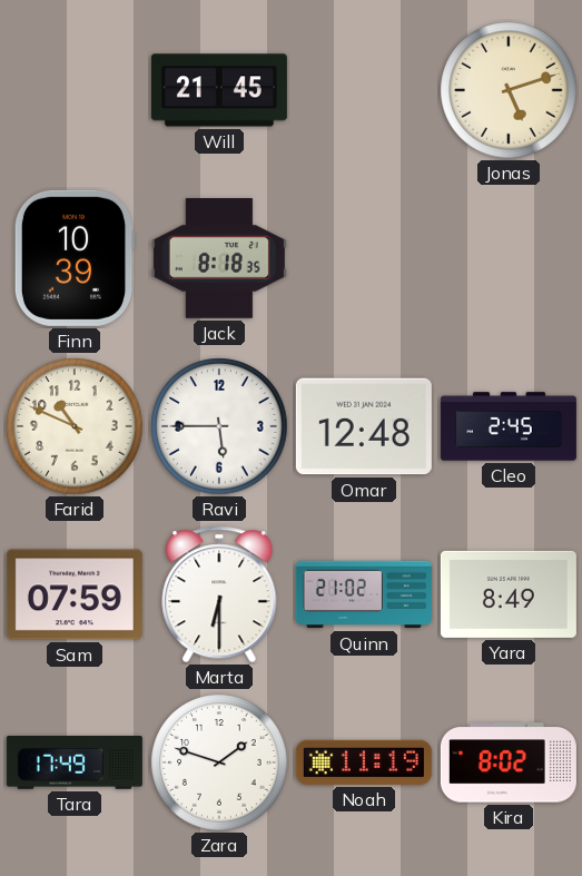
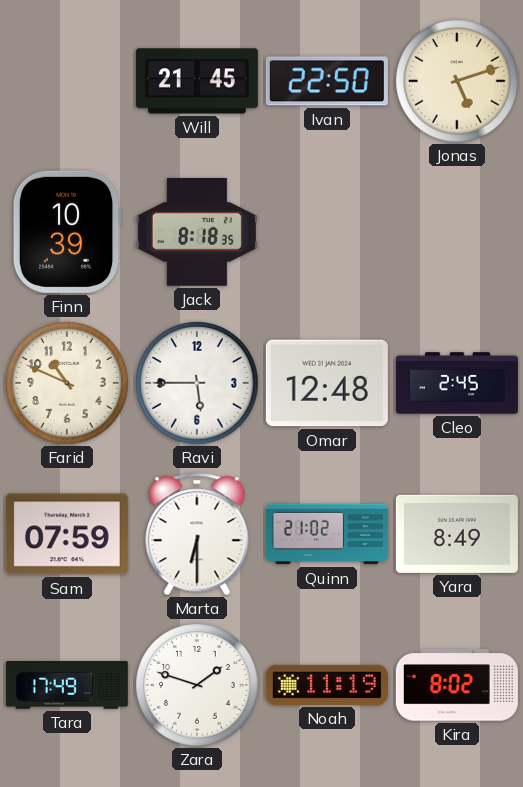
Ivan: none -> 22:50 (327, 81)
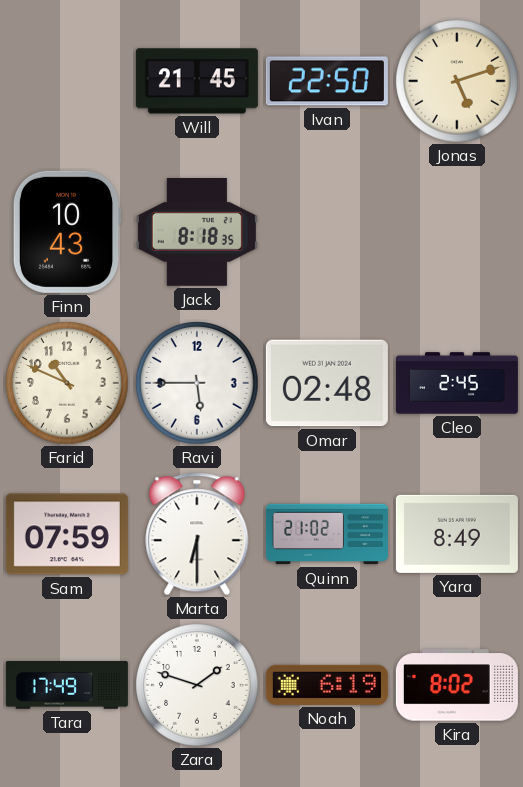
Finn: 10:39 -> 10:43 (67, 232)
Omar: 12:48 -> 02:48 (327, 383)
Noah: 11:19 -> 6:19 (327, 685)
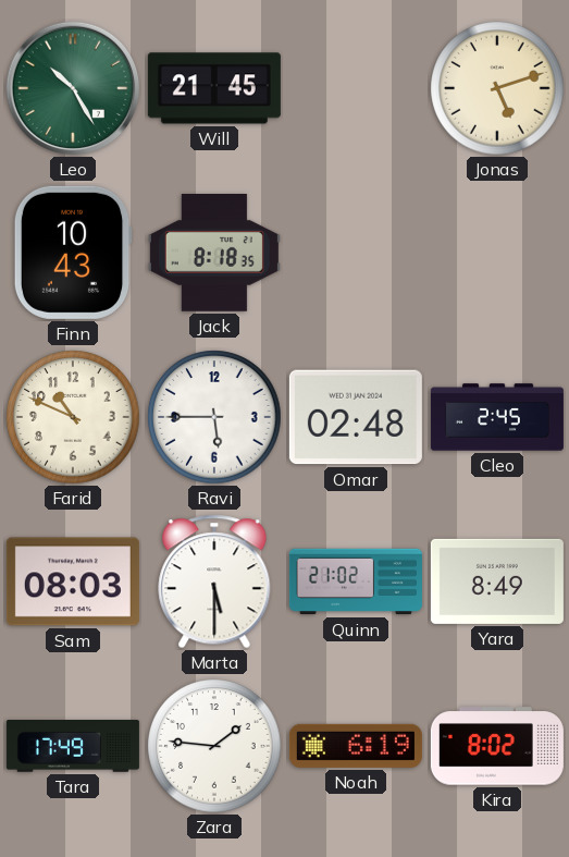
Leo: none -> 10:25 (73, 88)
Ivan: 22:50 -> none (327, 81)
Sam: 07:59 -> 08:03 (73, 581)
Marta: 6:30 -> 5:30 (214, 581)
Zara: 1:48 -> 1:46 (214, 746)
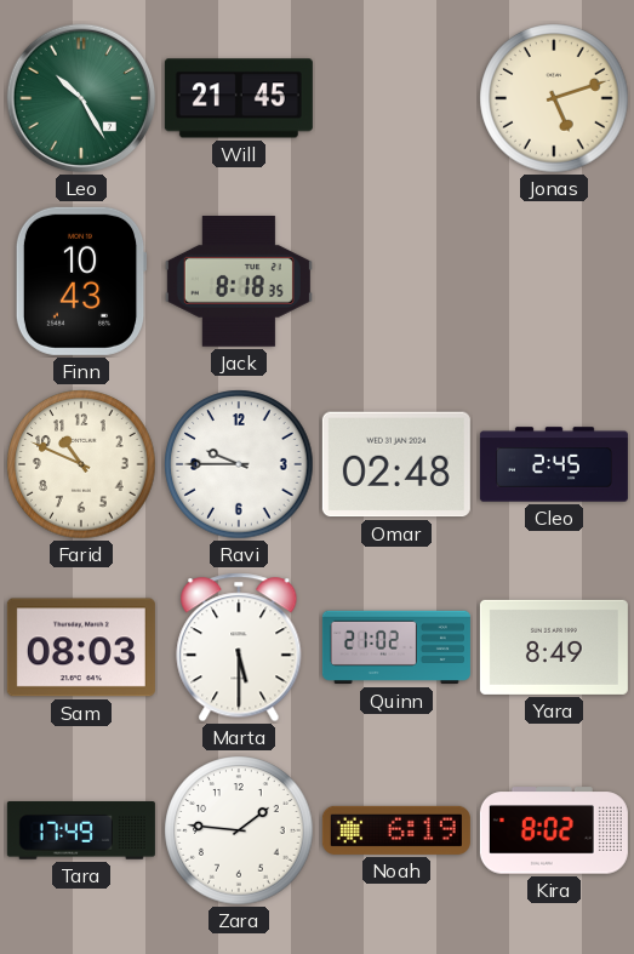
Ravi: 5:45 -> 9:45 (239, 464)
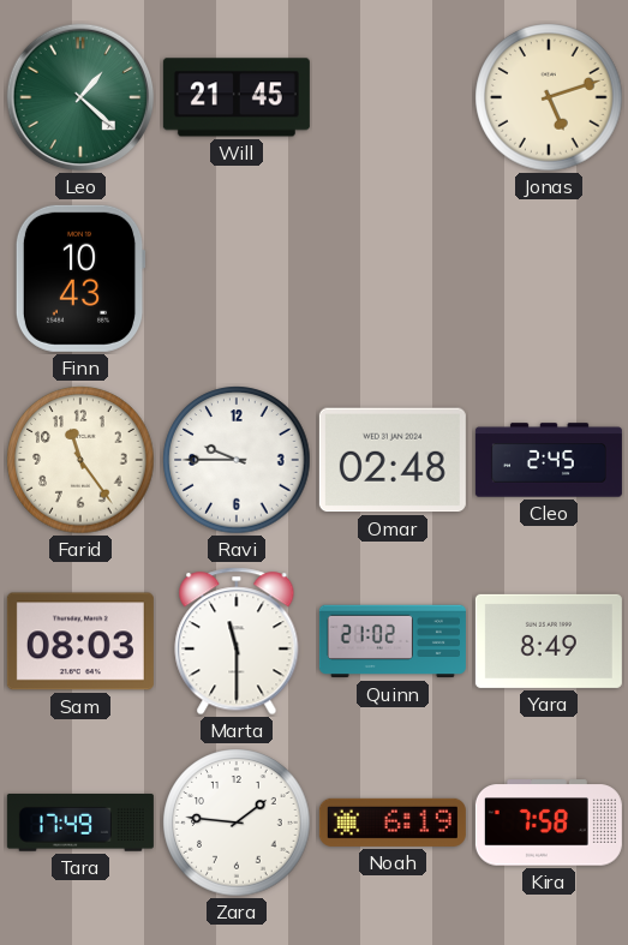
Leo: 10:25 -> 1:22 (80, 97)
Jack: 8:18 -> none (239, 282)
Farid: 10:49 -> 11:24 (80, 460)
Marta: 5:30 -> 11:30 (237, 641)
Kira: 8:02 -> 7:58 (549, 823)
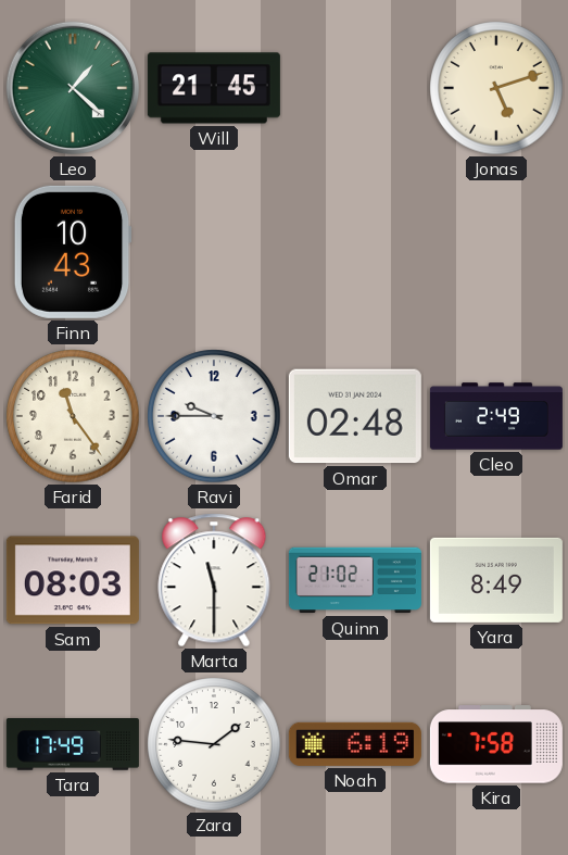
Cleo: 2:45 -> 2:49 (496, 416)
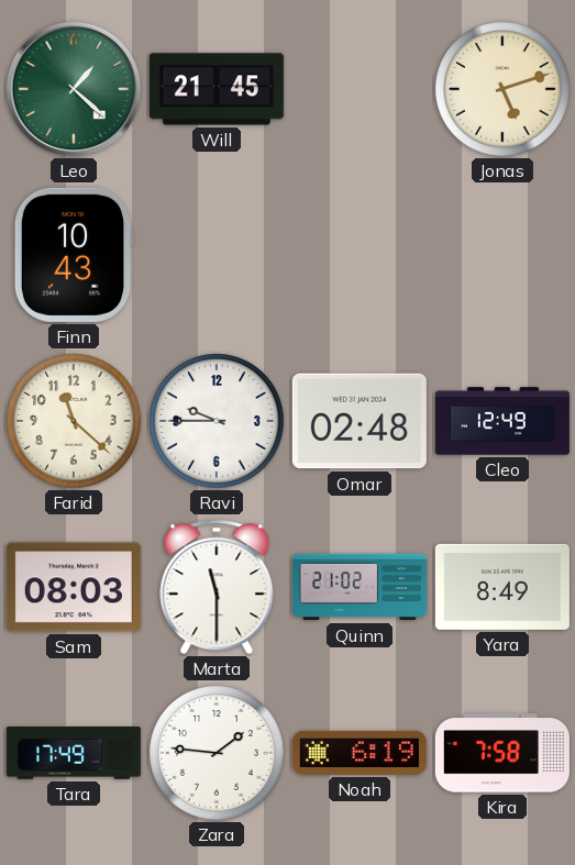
Farid: 11:24 -> 11:22 (74, 421)
Cleo: 2:49 -> 12:49 (502, 421)
